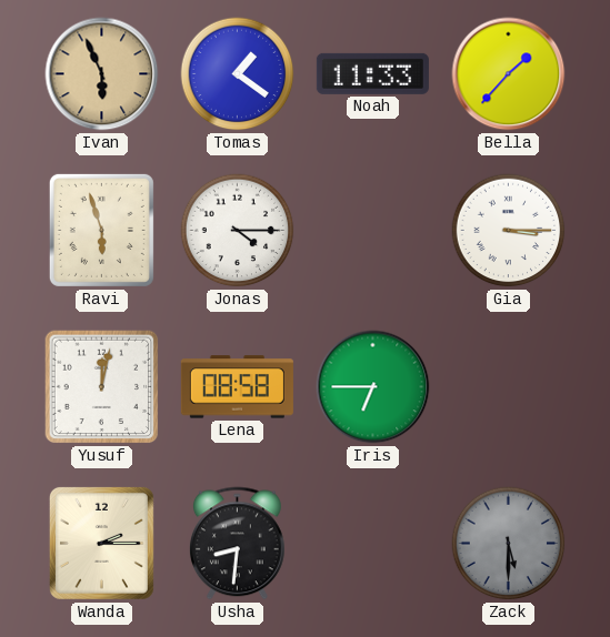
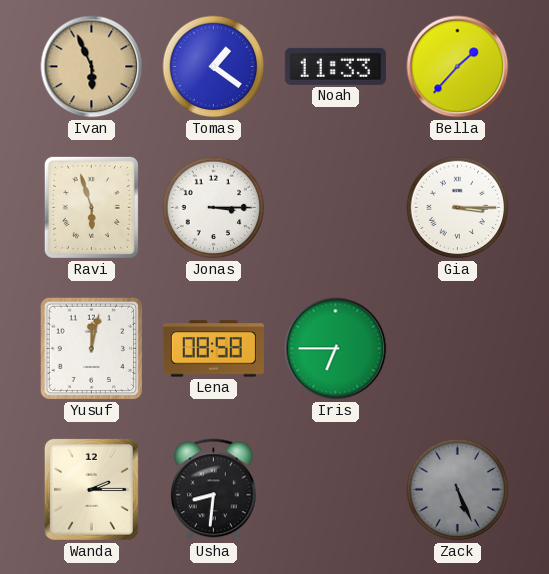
Jonas: 4:15 -> 3:15 (214, 208)
Zack: 5:30 -> 5:26 (458, 490)
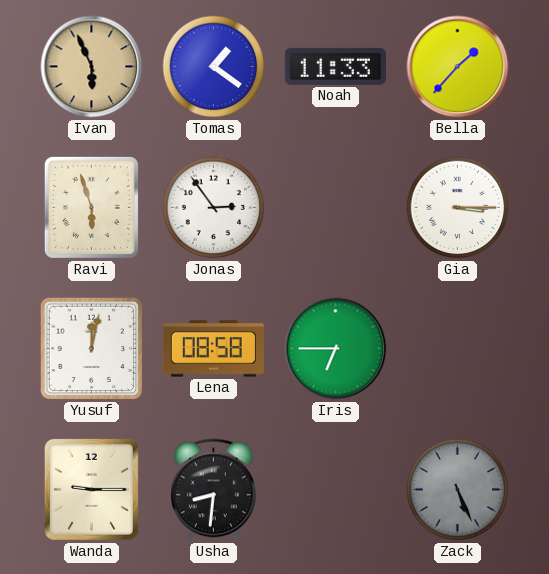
Jonas: 3:15 -> 2:54 (214, 208)
Wanda: 2:15 -> 9:15 (91, 489)
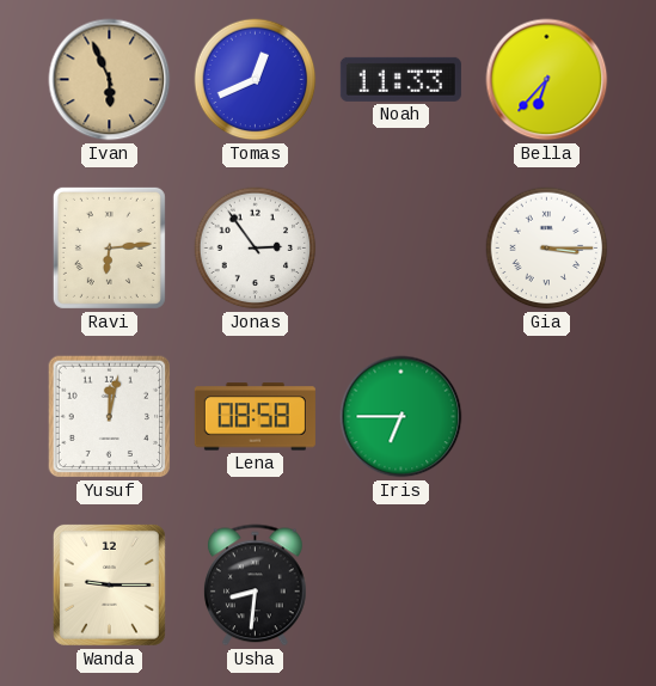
Tomas: 1:21 -> 12:41 (256, 80)
Bella: 1:37 -> 6:37 (547, 80)
Ravi: 5:57 -> 6:14 (109, 247)
Zack: 5:26 -> none (458, 490)
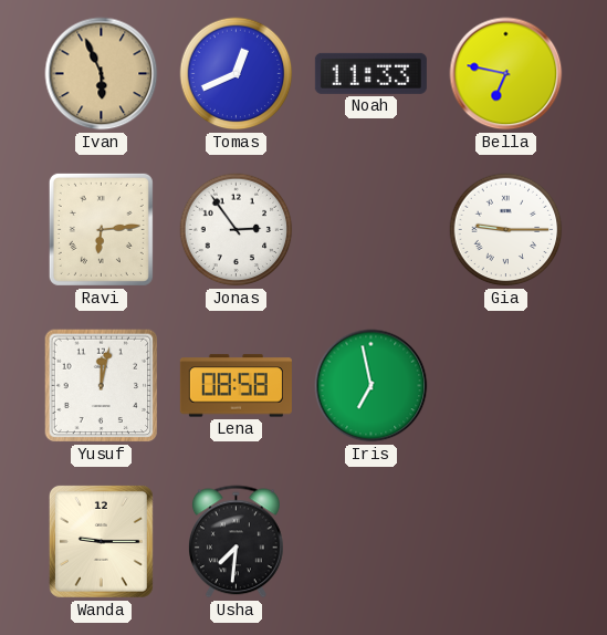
Bella: 6:37 -> 6:47 (506, 74)
Gia: 3:15 -> 9:15 (506, 230)
Iris: 6:45 -> 6:58 (371, 386)
Usha: 8:31 -> 7:31 (236, 542)
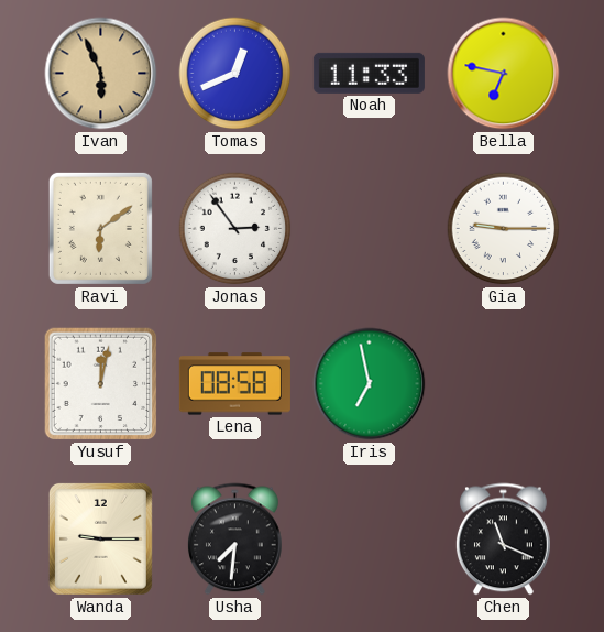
Ravi: 6:14 -> 6:09 (100, 228)
Chen: none -> 11:19 (503, 540)
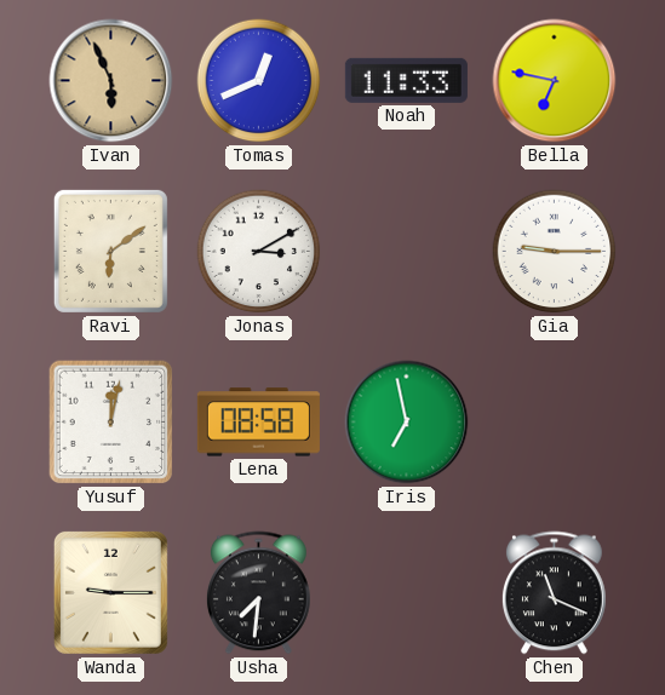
Jonas: 2:54 -> 3:10 (259, 252)
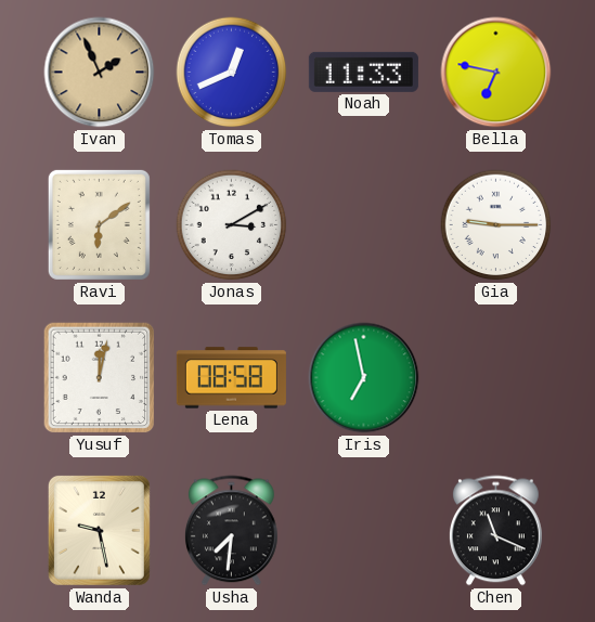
Ivan: 5:56 -> 1:56 (100, 73)
Wanda: 9:15 -> 9:28 (99, 530)
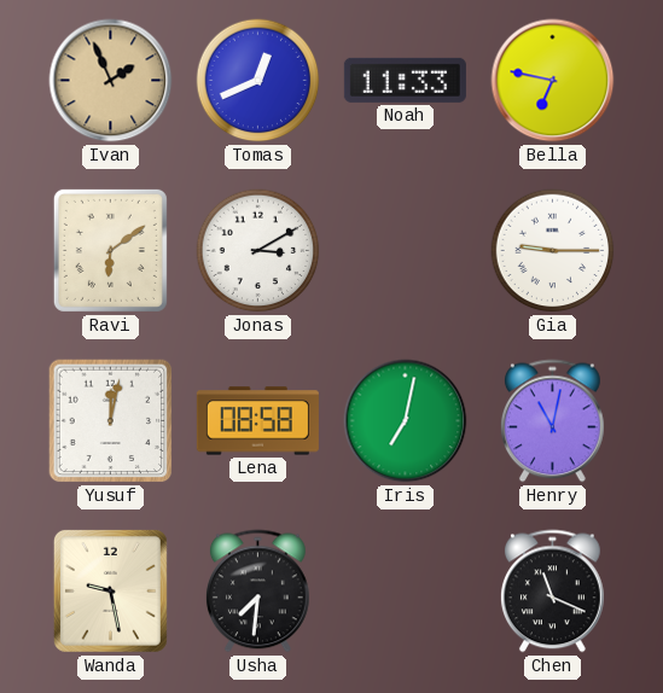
Iris: 6:58 -> 7:02 (406, 421)
Henry: none -> 11:02 (552, 421)
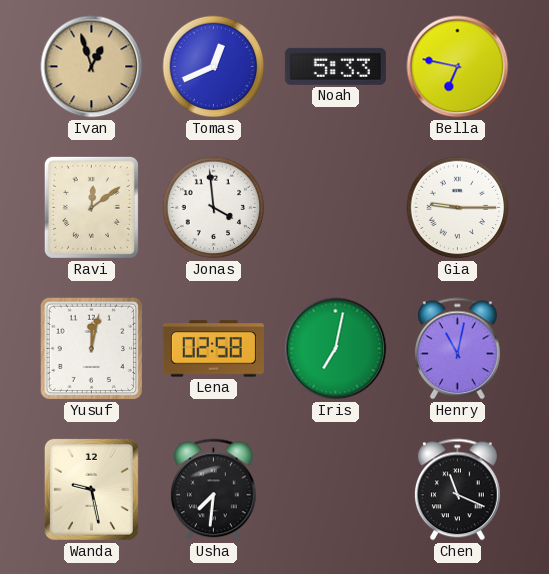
Ivan: 1:56 -> 12:57 (92, 67)
Noah: 11:33 -> 5:33 (335, 66)
Ravi: 6:09 -> 12:09 (91, 207)
Jonas: 3:10 -> 3:59 (214, 208)
Lena: 08:58 -> 02:58 (213, 349)
